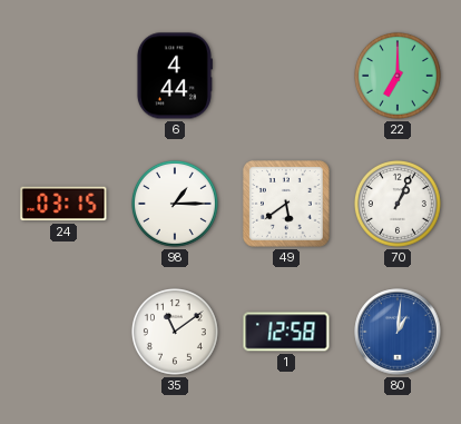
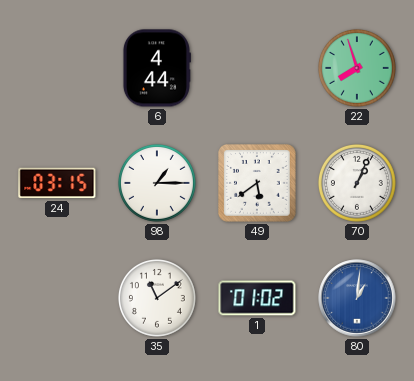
22: 7:00 -> 7:57 (357, 68)
1: 12:58 -> 01:02 (257, 298)
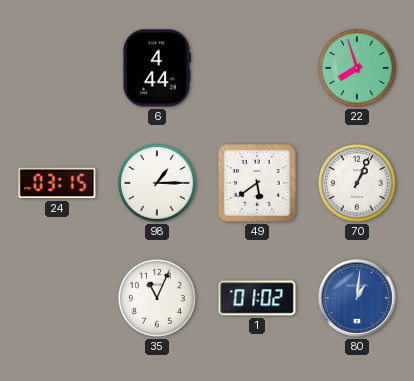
35: 11:09 -> 11:04 (157, 298)
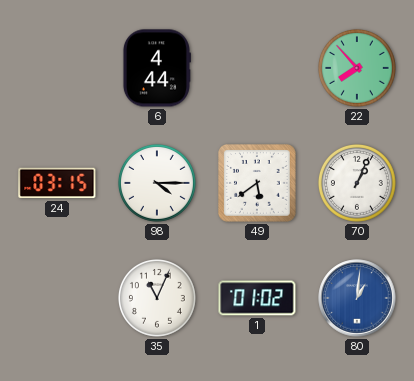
22: 7:57 -> 7:53 (357, 68)
98: 1:15 -> 4:15 (157, 183)
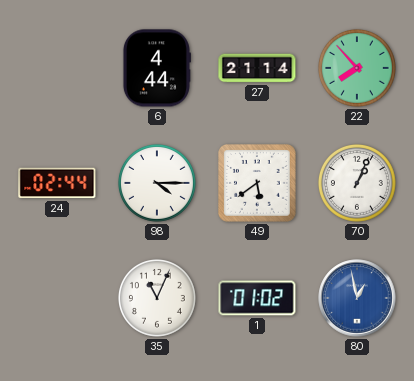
27: none -> 21:14 (257, 68)
24: 03:15 -> 02:44 (57, 183)
80: 1:01 -> 12:58 (357, 298)
